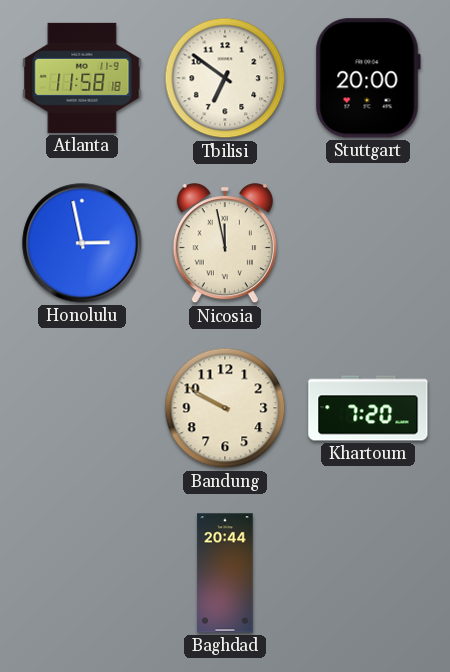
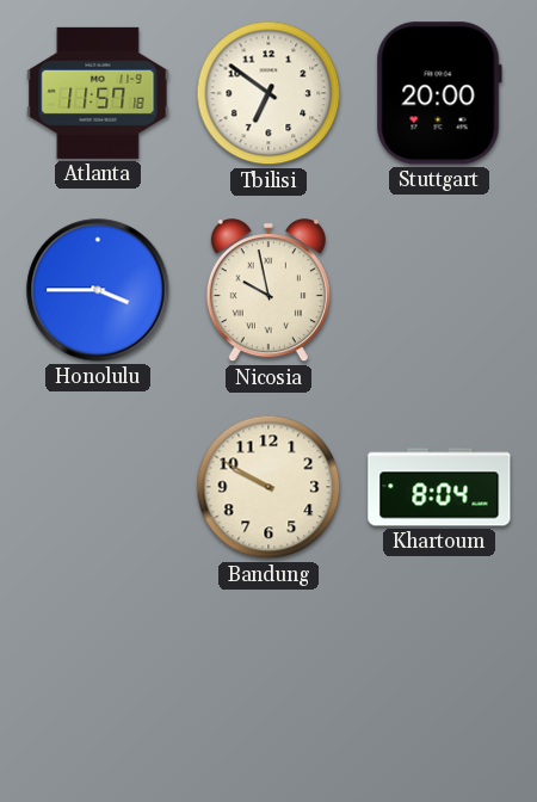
Atlanta: 11:58 -> 11:57 (98, 93)
Honolulu: 2:58 -> 3:45 (98, 290)
Nicosia: 11:58 -> 9:58 (268, 291)
Khartoum: 7:20 -> 8:04 (439, 487)
Baghdad: 20:44 -> none (225, 573)
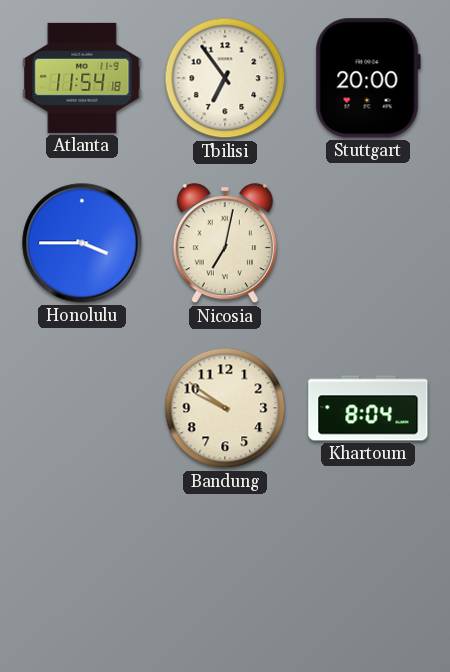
Atlanta: 11:57 -> 11:54 (82, 78)
Tbilisi: 6:51 -> 6:54 (225, 78)
Nicosia: 9:58 -> 7:02 (225, 244)
Bandung: 9:50 -> 9:51 (225, 408)
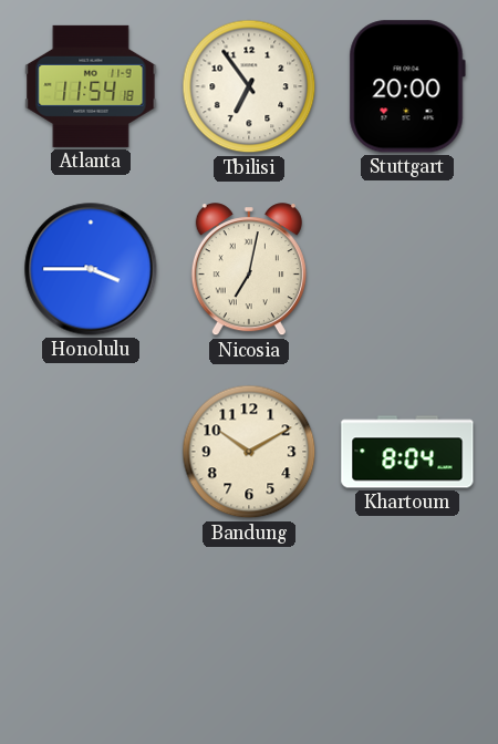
Bandung: 9:51 -> 10:10 (249, 452)
